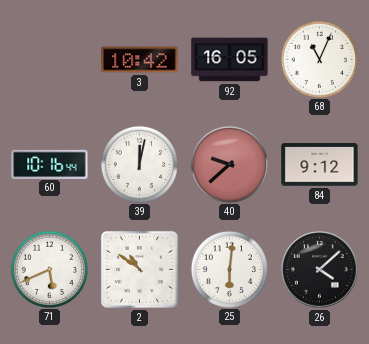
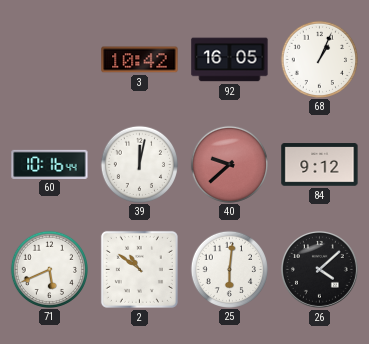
68: 11:04 -> 1:04 (319, 59)
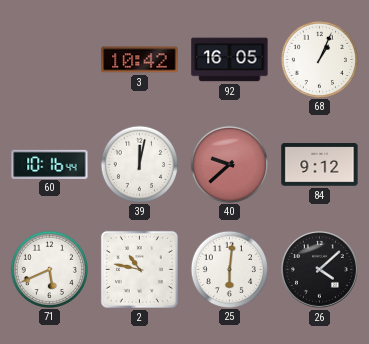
2: 10:51 -> 10:47 (139, 269)
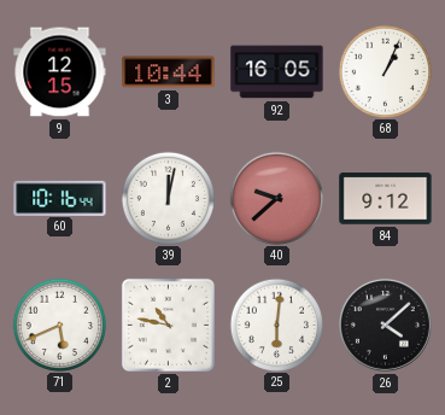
9: none -> 12:15 (60, 72)
3: 10:42 -> 10:44 (169, 72)
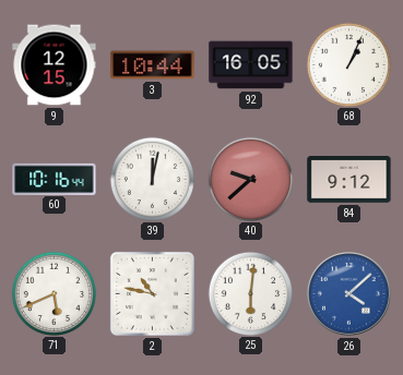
26 dial: black -> blue (348, 293)
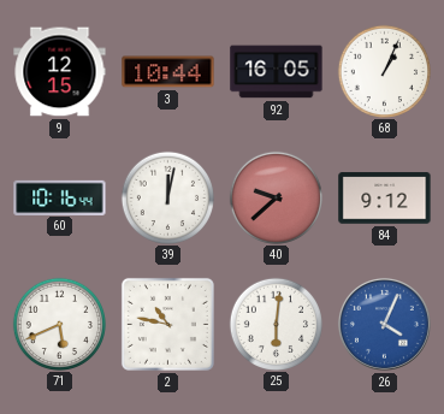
26: 4:08 -> 4:04 (384, 324)
